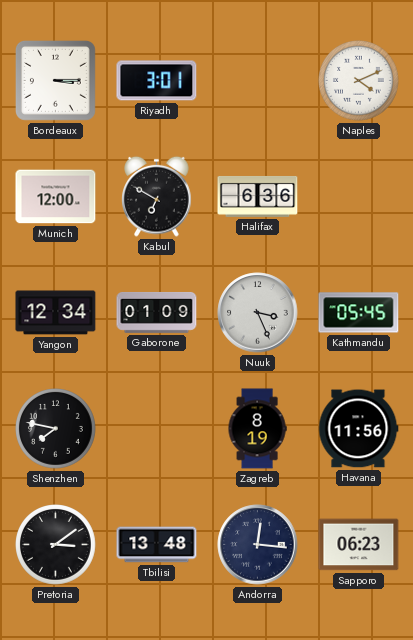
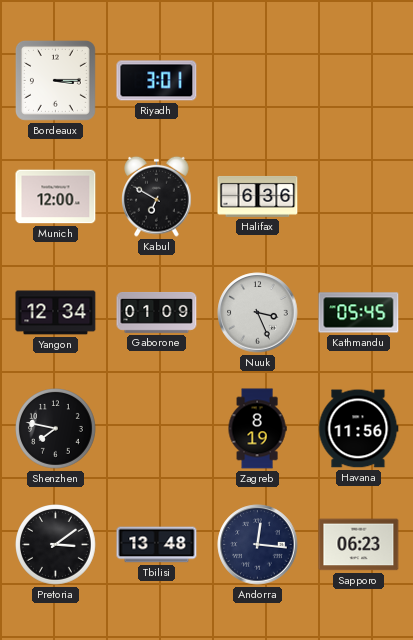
Naples: 4:11 -> none (359, 81)
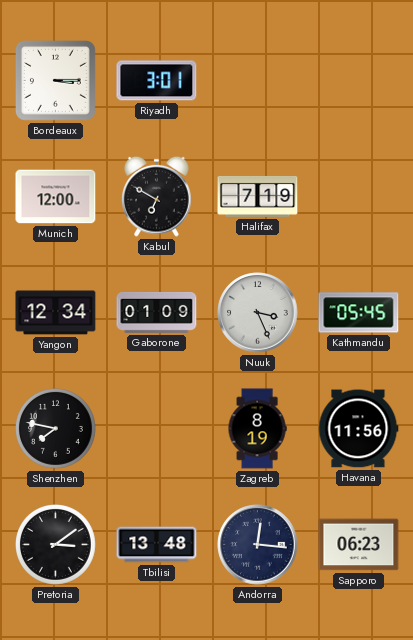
Halifax: 6:36 -> 7:19 (258, 196)
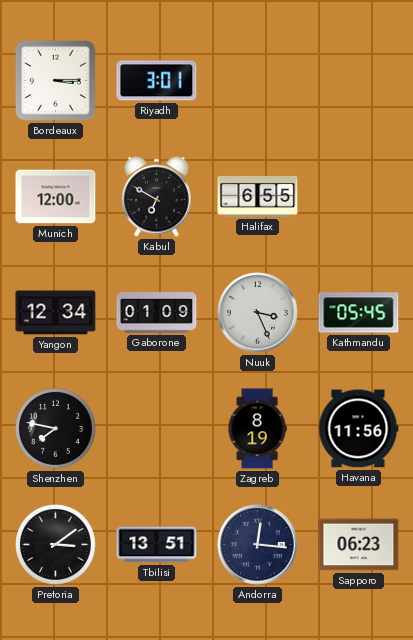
Halifax: 7:19 -> 6:55 (258, 196)
Tbilisi: 13:48 -> 13:51 (157, 545)
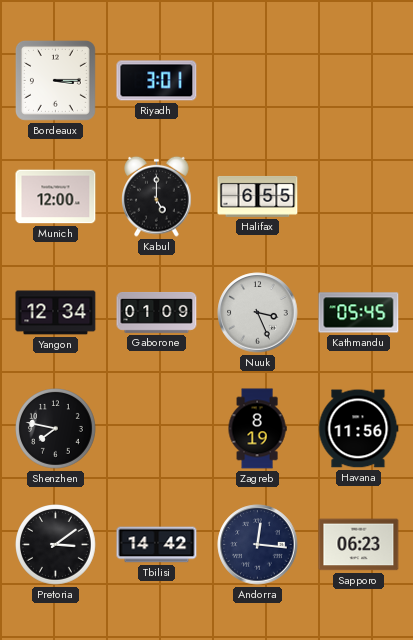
Kabul: 6:50 -> 5:00 (157, 196)
Tbilisi: 13:51 -> 14:42 (157, 545)
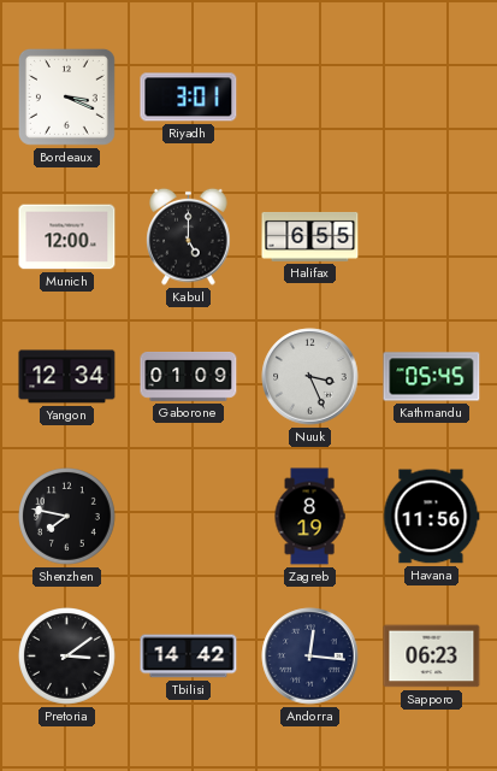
Bordeaux: 3:15 -> 3:19 (66, 96)
